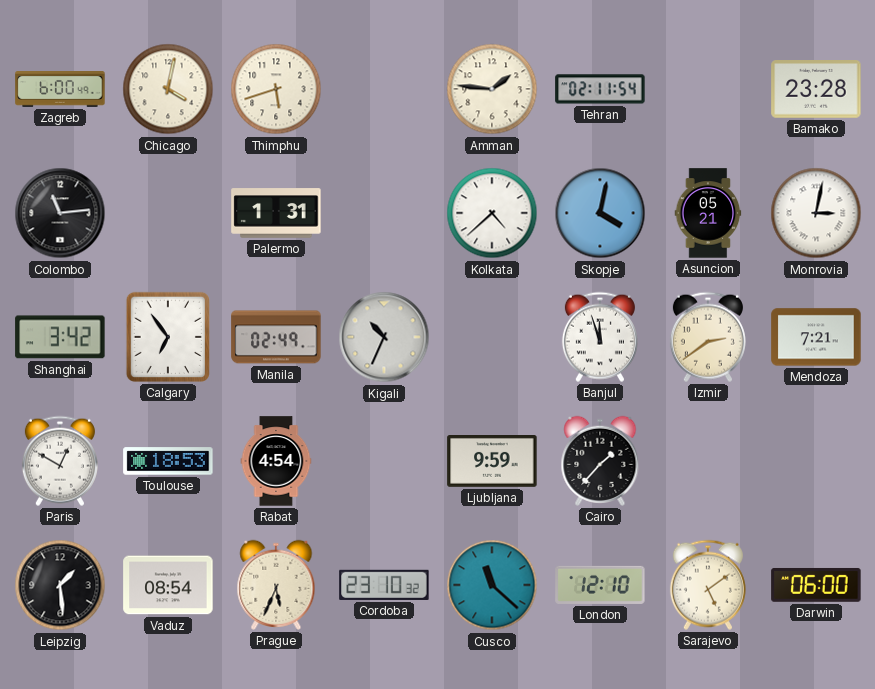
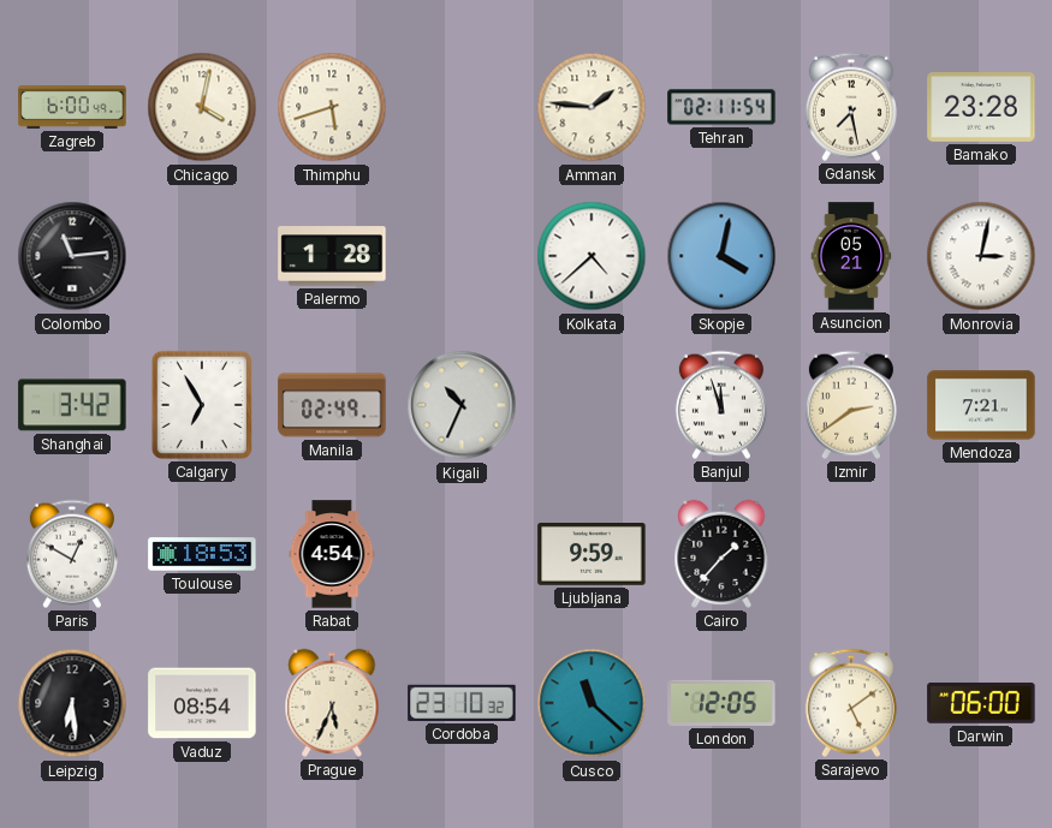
Gdansk: none -> 7:28 (851, 107)
Palermo: 1:31 -> 1:28 (332, 256)
Calgary: 6:54 -> 6:55 (202, 405)
Leipzig: 1:29 -> 6:29 (72, 703)
London: 12:10 -> 12:05 (721, 703)
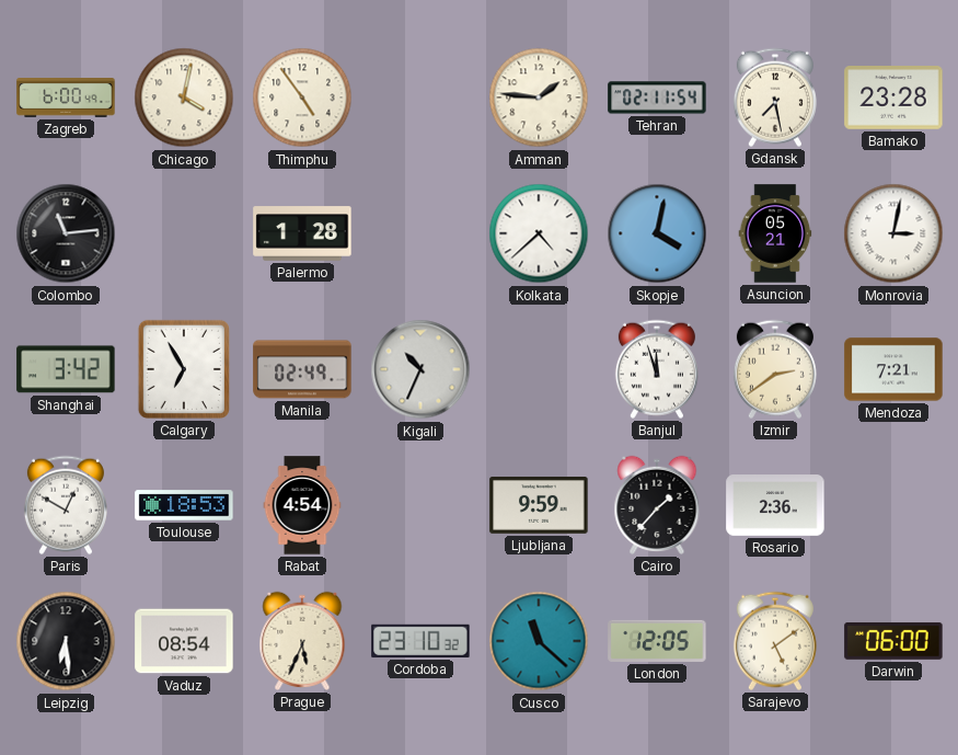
Thimphu: 5:42 -> 4:54 (302, 98)
Rosario: none -> 2:36 (775, 506)
